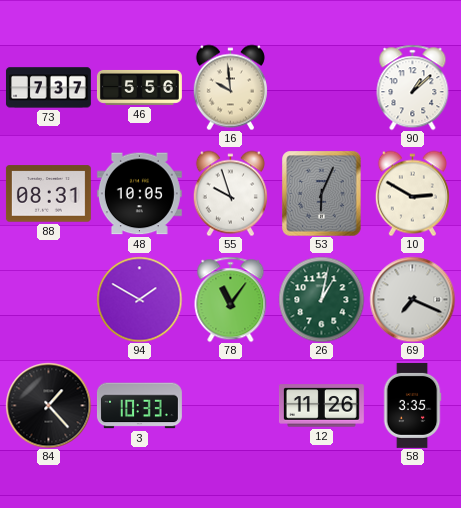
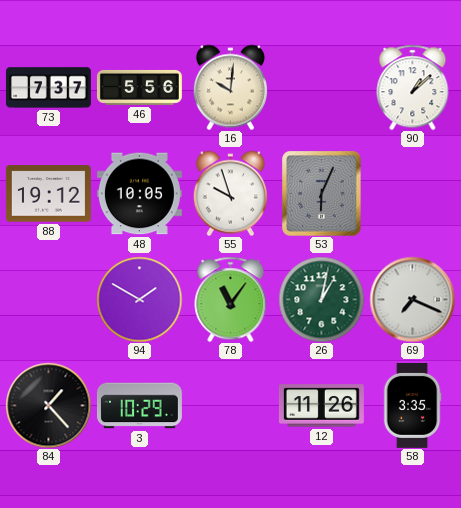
16: 9:59 -> 10:01 (230, 87)
88: 08:31 -> 19:12 (48, 194)
10: 2:50 -> none (412, 193)
3: 10:33 -> 10:29 (139, 406)
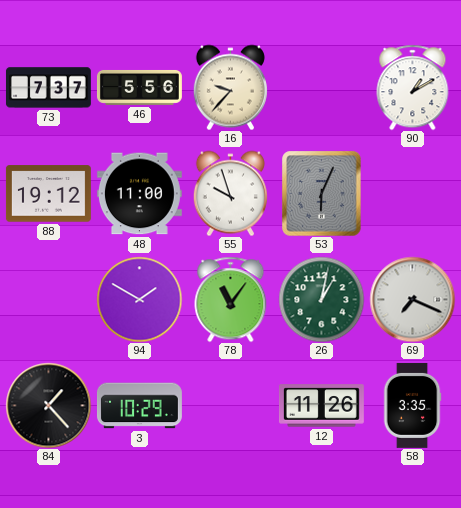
16: 10:01 -> 9:37 (230, 87)
90: 1:08 -> 1:10 (413, 87)
48: 10:05 -> 11:00 (139, 194)
